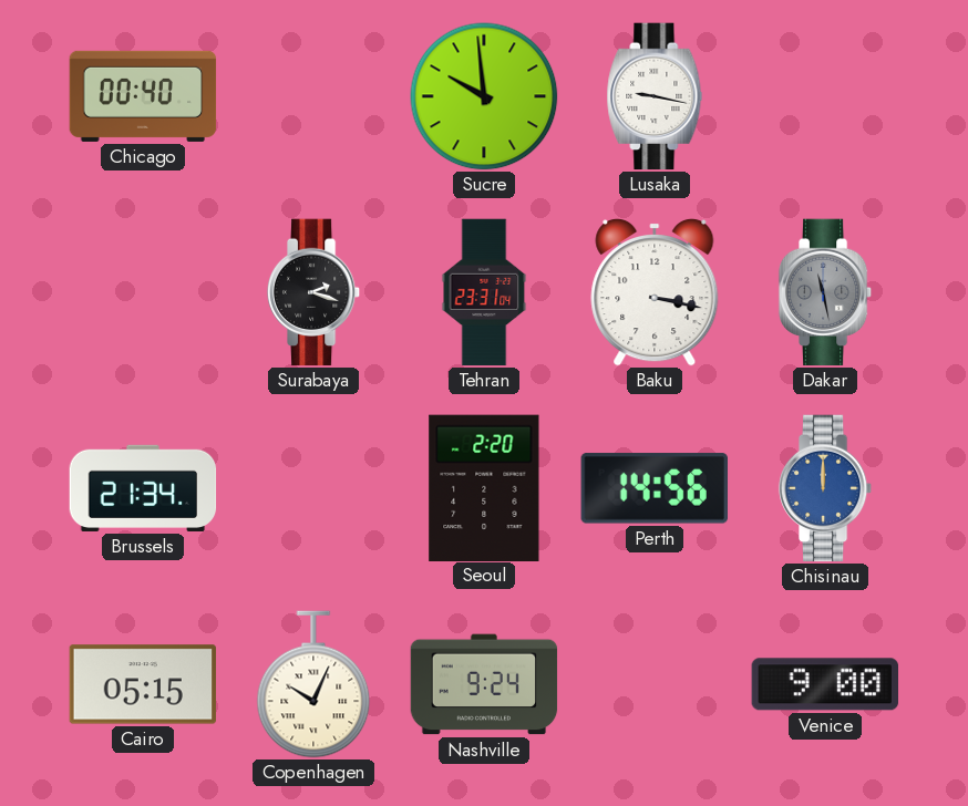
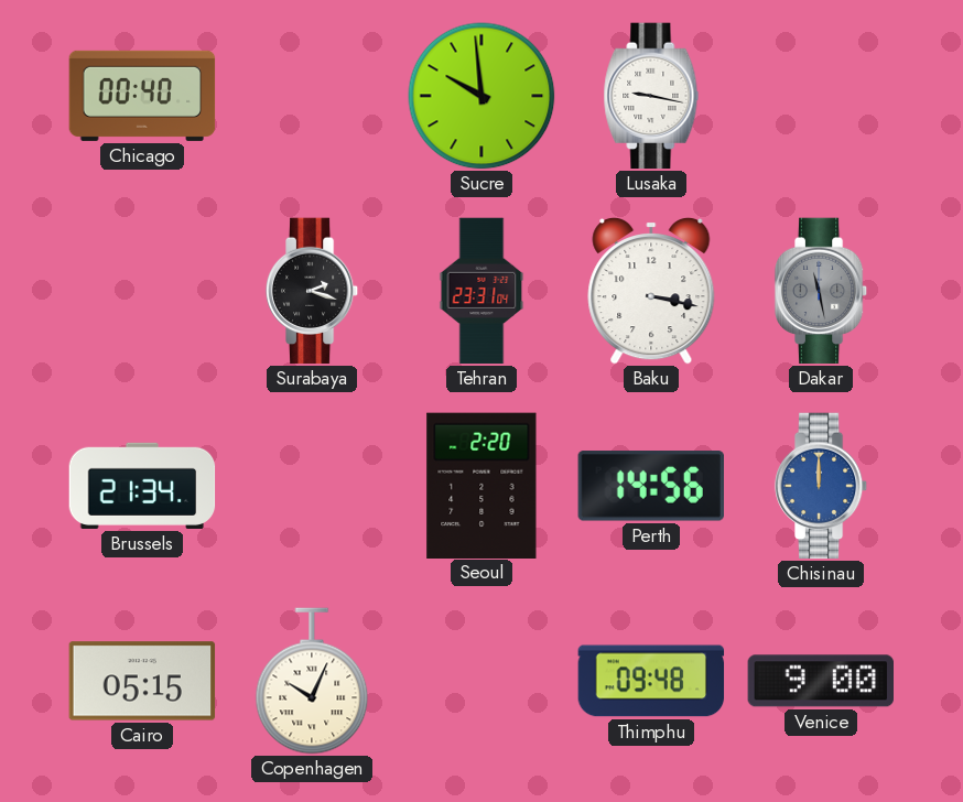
Nashville: 9:24 -> none (484, 684)
Thimphu: none -> 09:48 (651, 681)
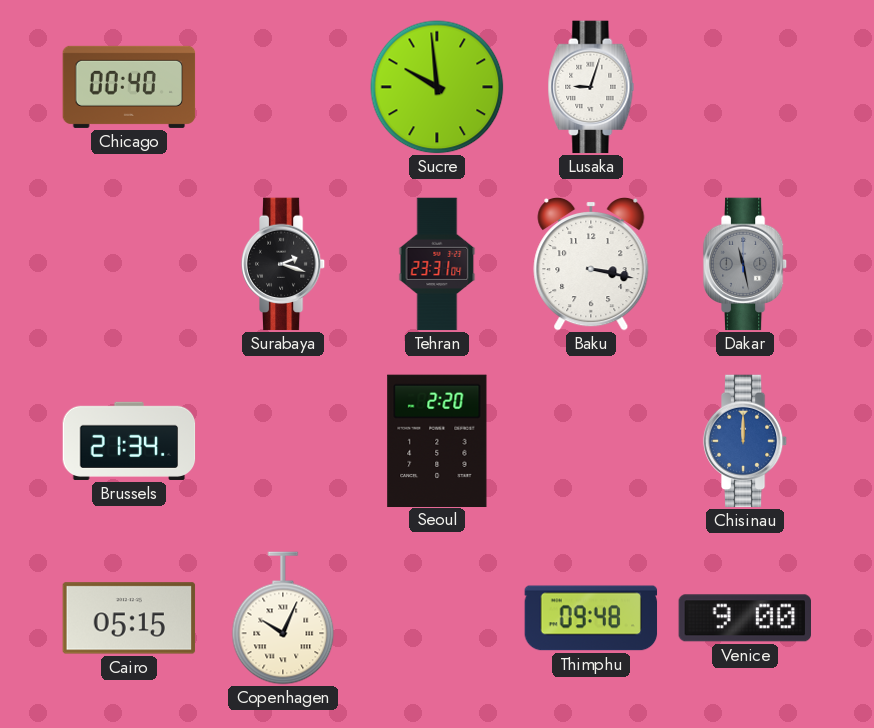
Lusaka: 9:17 -> 9:03 (591, 87)
Perth: 14:56 -> none (651, 486)
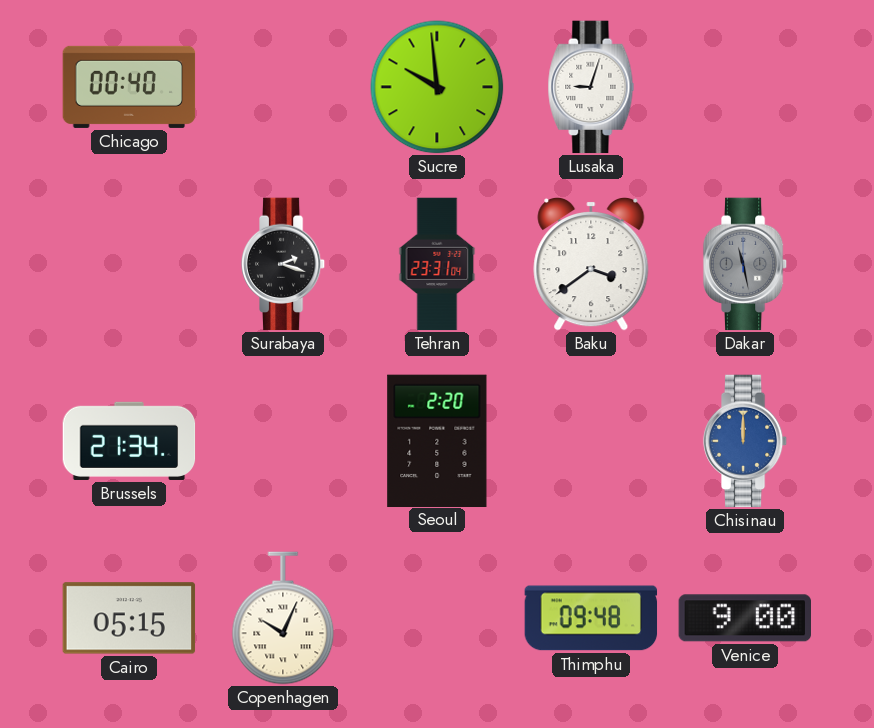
Baku: 3:17 -> 3:39 (591, 264)
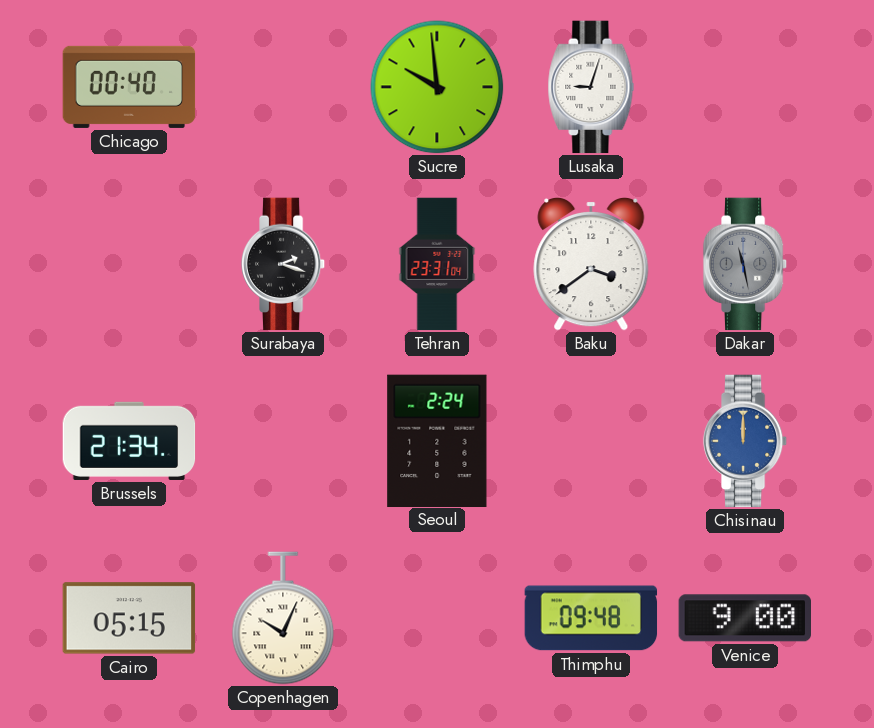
Seoul: 2:20 -> 2:24 (437, 440)
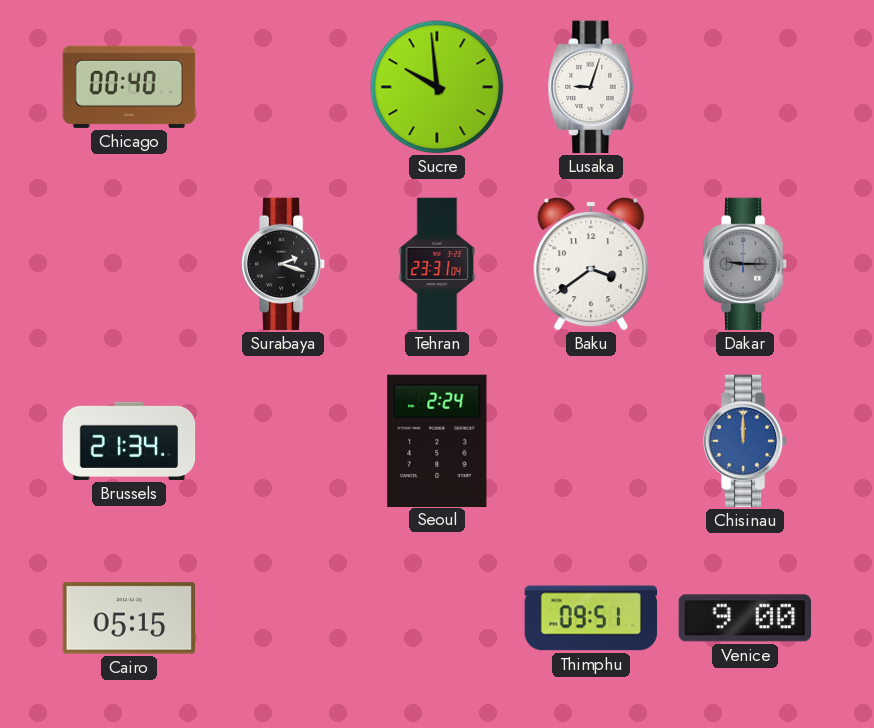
Dakar: 11:28 -> 9:15 (745, 264)
Copenhagen: 10:04 -> none (283, 618)
Thimphu: 09:48 -> 09:51 (591, 618)
